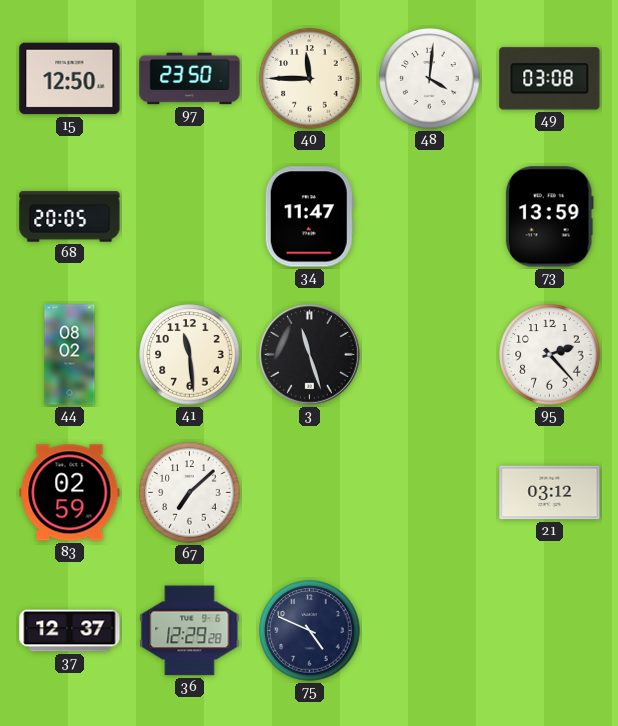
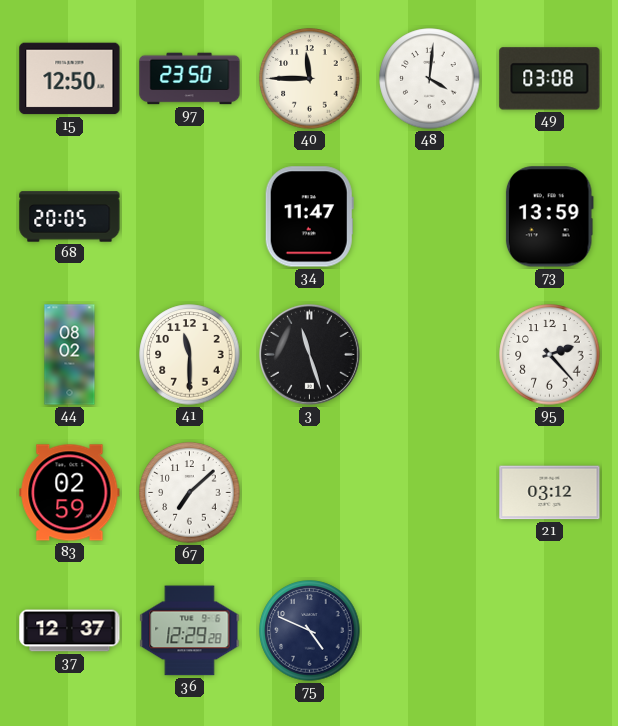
41: 11:29 -> 11:30 (190, 355)
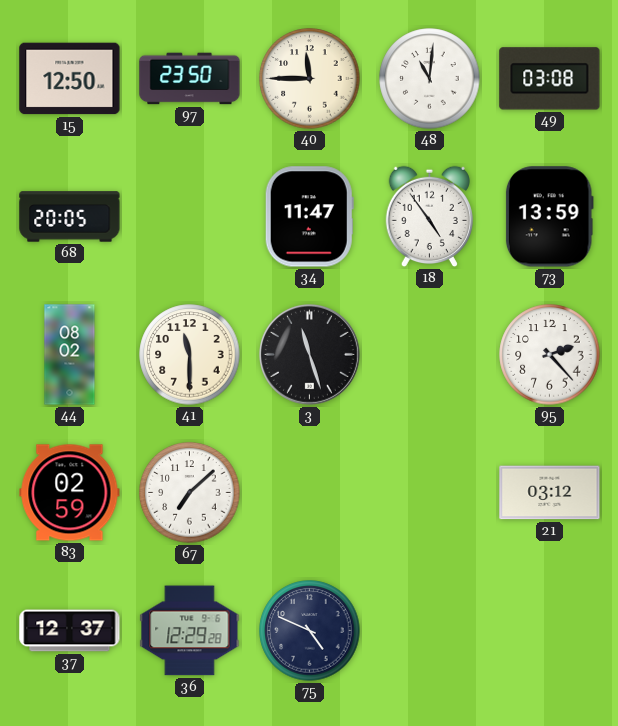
48: 4:01 -> 11:01 (430, 79)
18: none -> 4:54 (429, 217)
